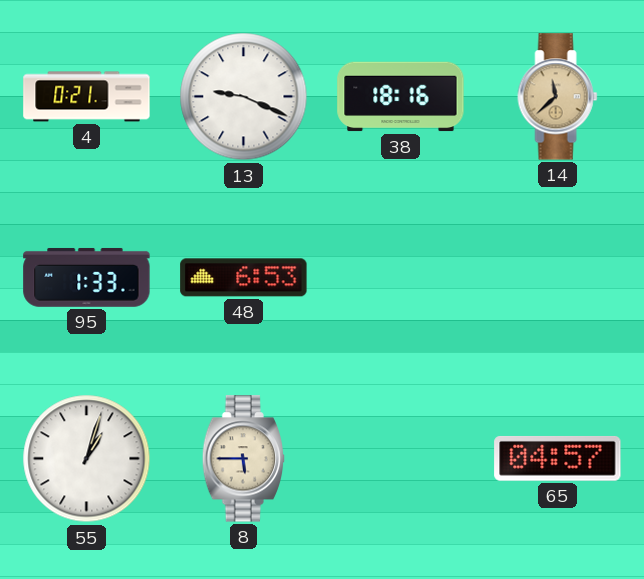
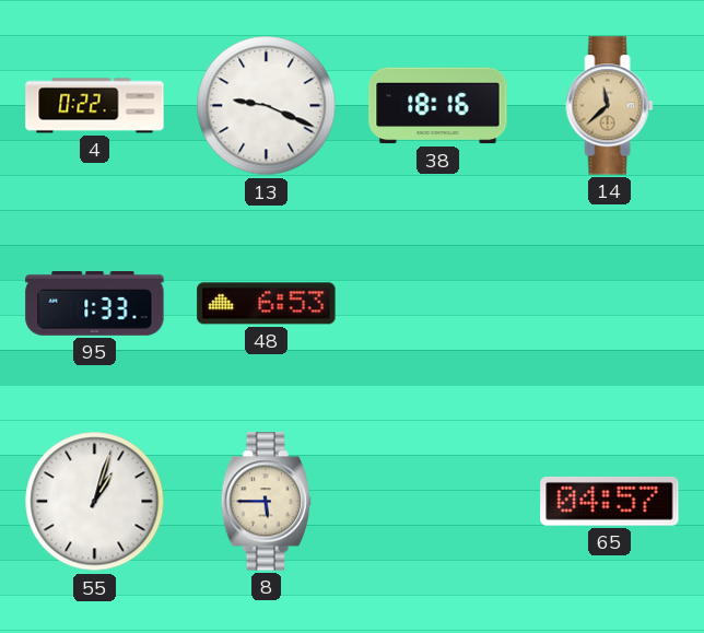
4: 0:21 -> 0:22 (95, 106)
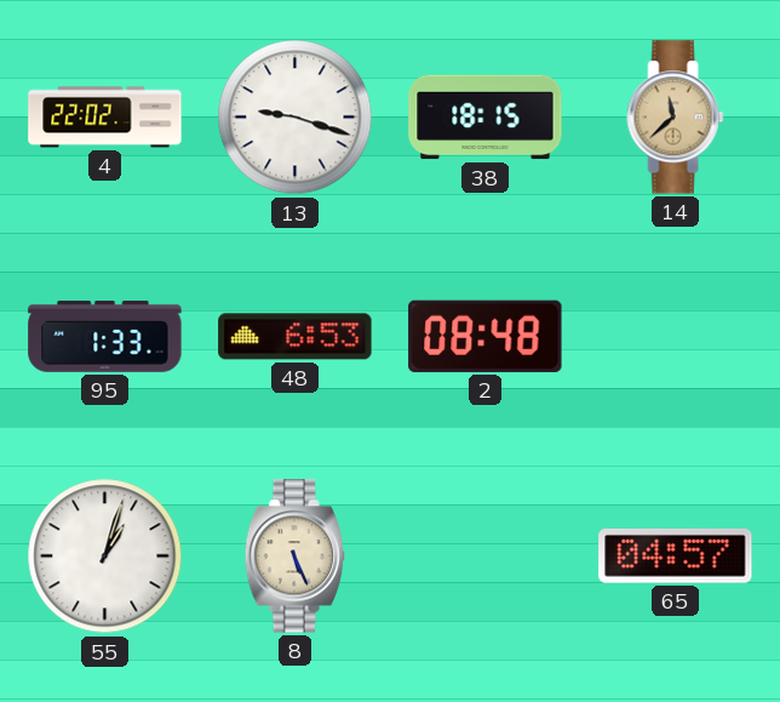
4: 0:22 -> 22:02 (105, 118)
13: 9:19 -> 9:18 (296, 118)
38: 18:16 -> 18:15 (486, 118)
2: none -> 08:48 (486, 336)
8: 5:45 -> 5:26 (296, 557)
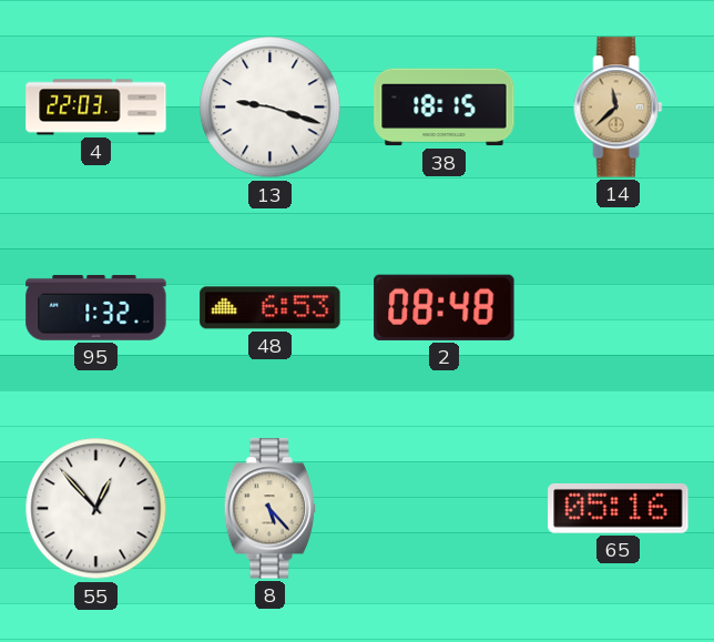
4: 22:02 -> 22:03 (96, 108)
95: 1:33 -> 1:32 (96, 307)
55: 1:03 -> 12:53 (96, 509)
8: 5:26 -> 5:23 (271, 509)
65: 04:57 -> 05:16 (619, 508)
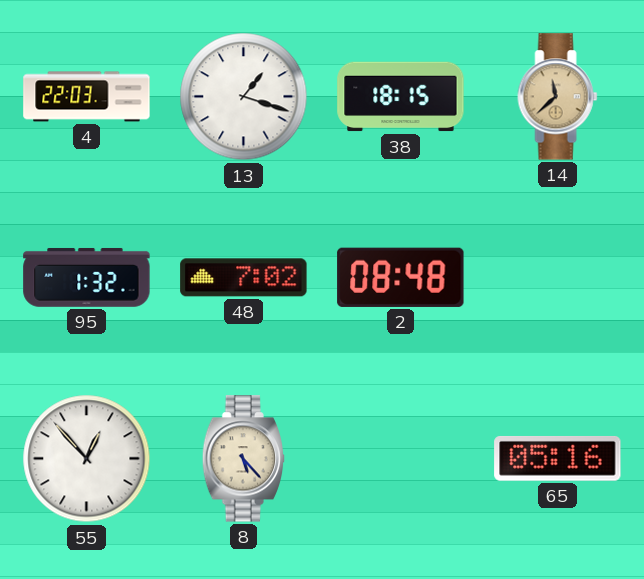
13: 9:18 -> 1:18 (244, 97)
48: 6:53 -> 7:02 (244, 278)
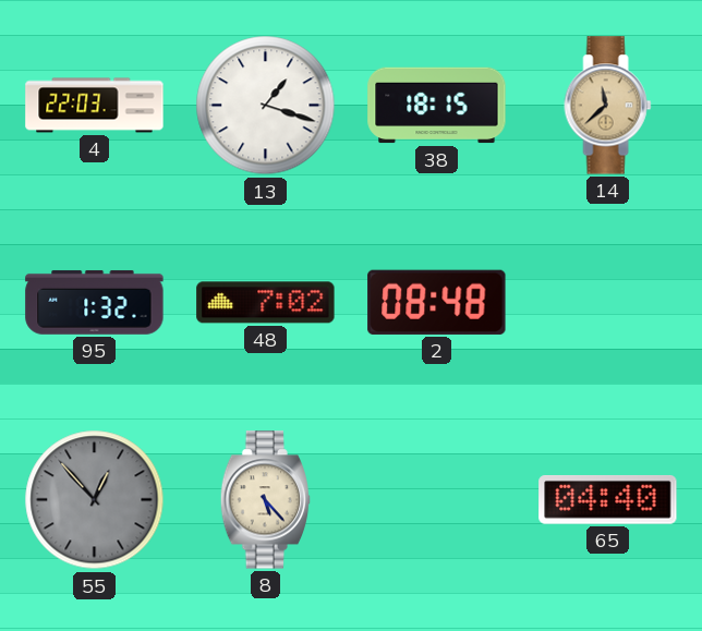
55 dial: white -> grey (95, 500)
65: 05:16 -> 04:40 (608, 499)
